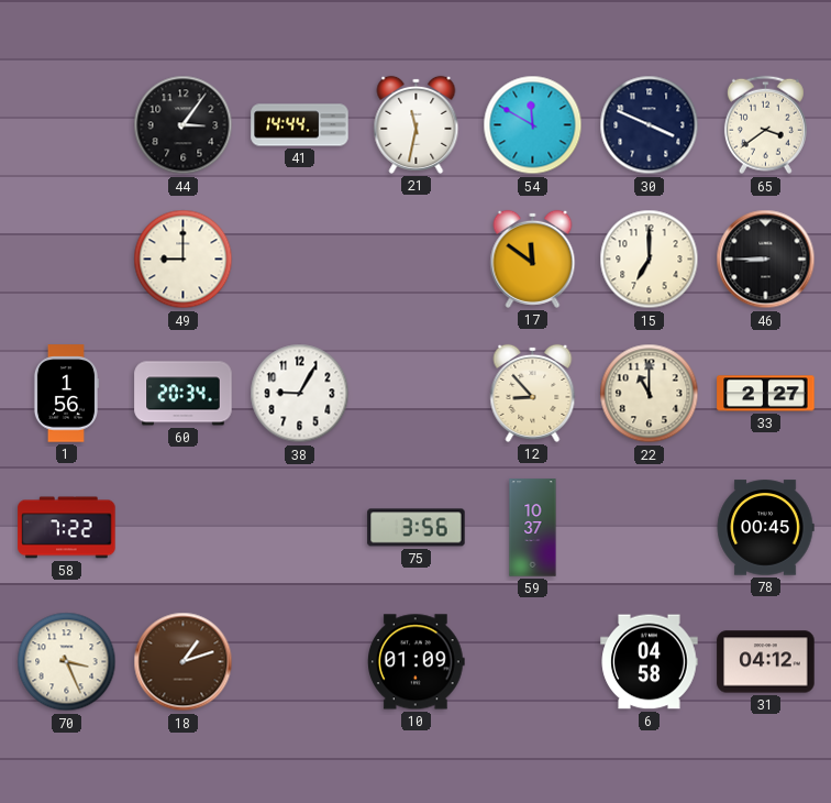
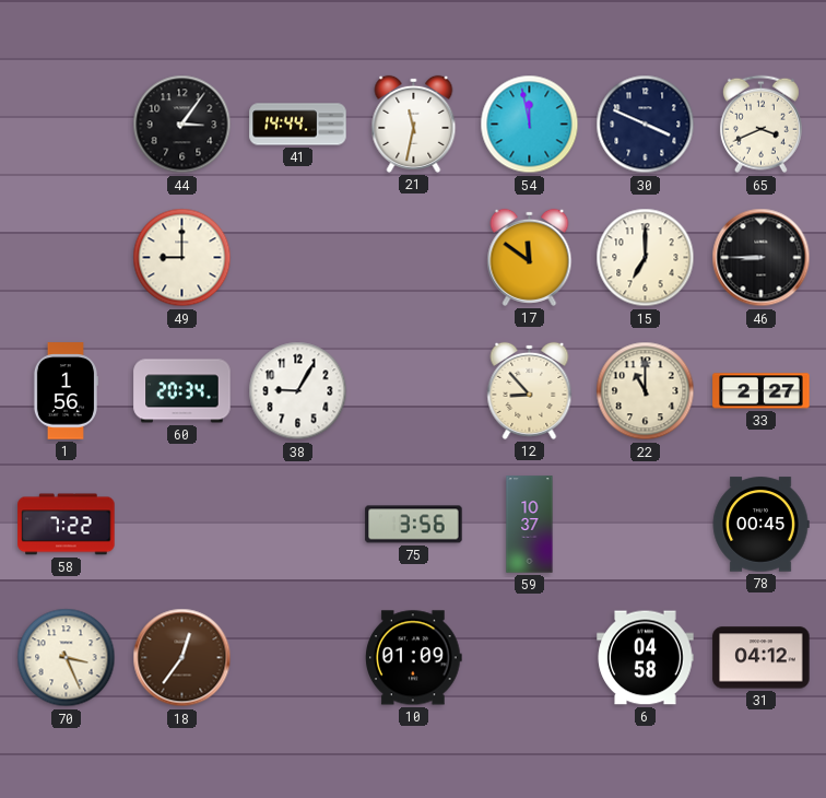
54: 11:50 -> 11:58 (530, 125)
65: 3:39 -> 3:41 (760, 125)
18: 1:12 -> 12:36 (182, 658)
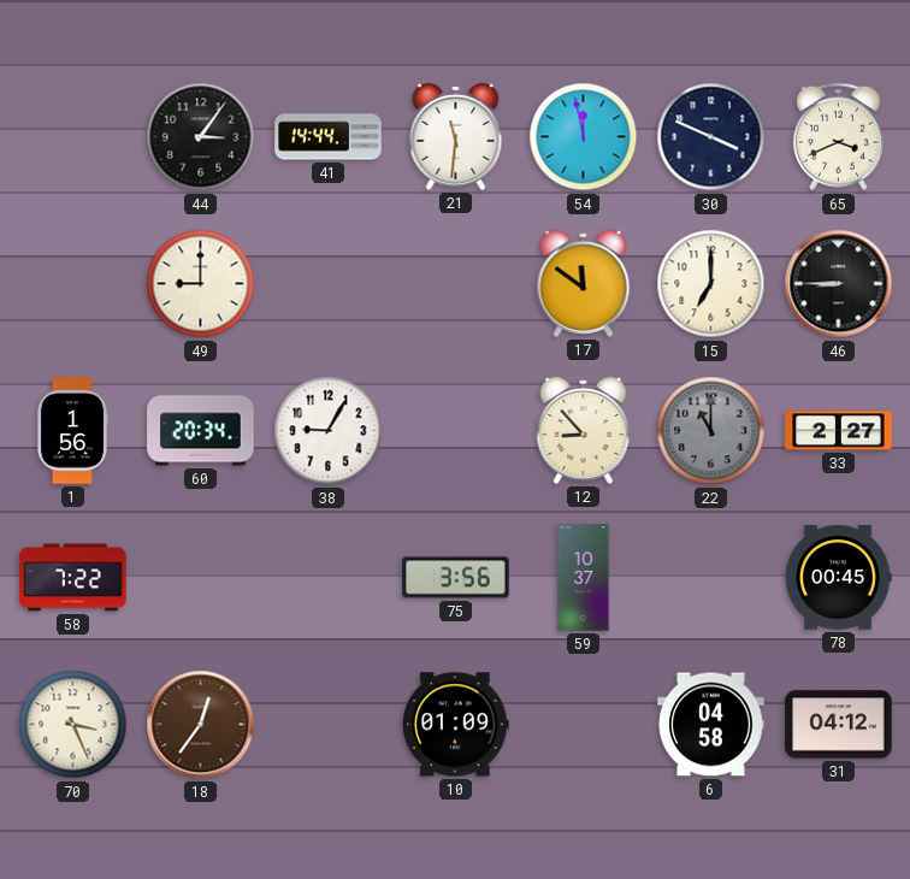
21: 11:32 -> 11:31 (456, 136)
22 dial: cream -> grey (711, 431)
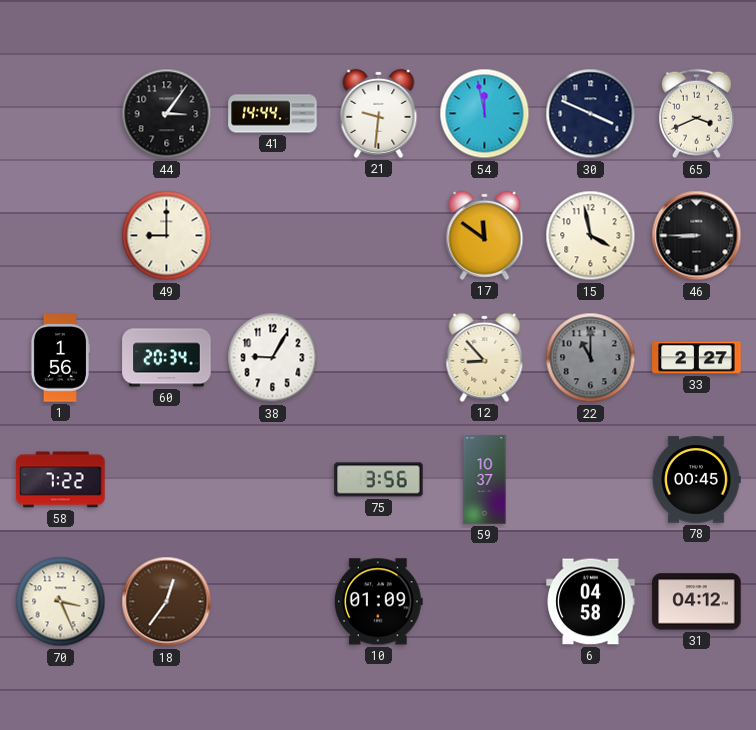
21: 11:31 -> 9:31 (379, 113)
15: 7:00 -> 3:58 (591, 236)
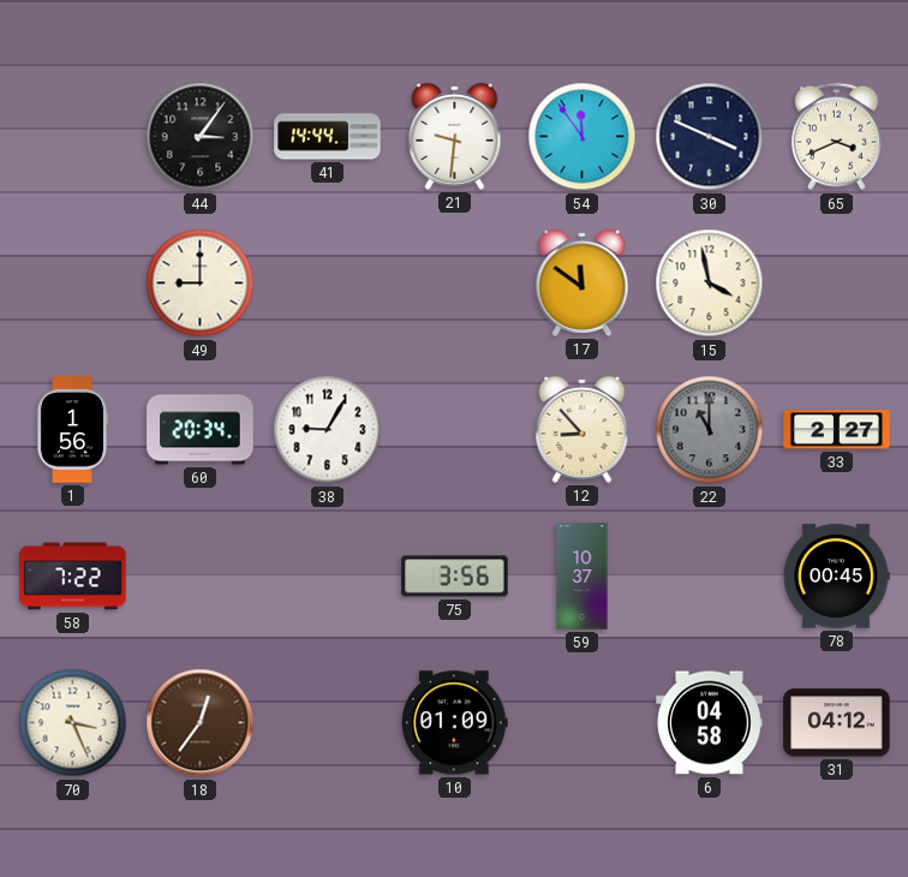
54: 11:58 -> 11:54 (583, 137)
46: 8:45 -> none (697, 236)
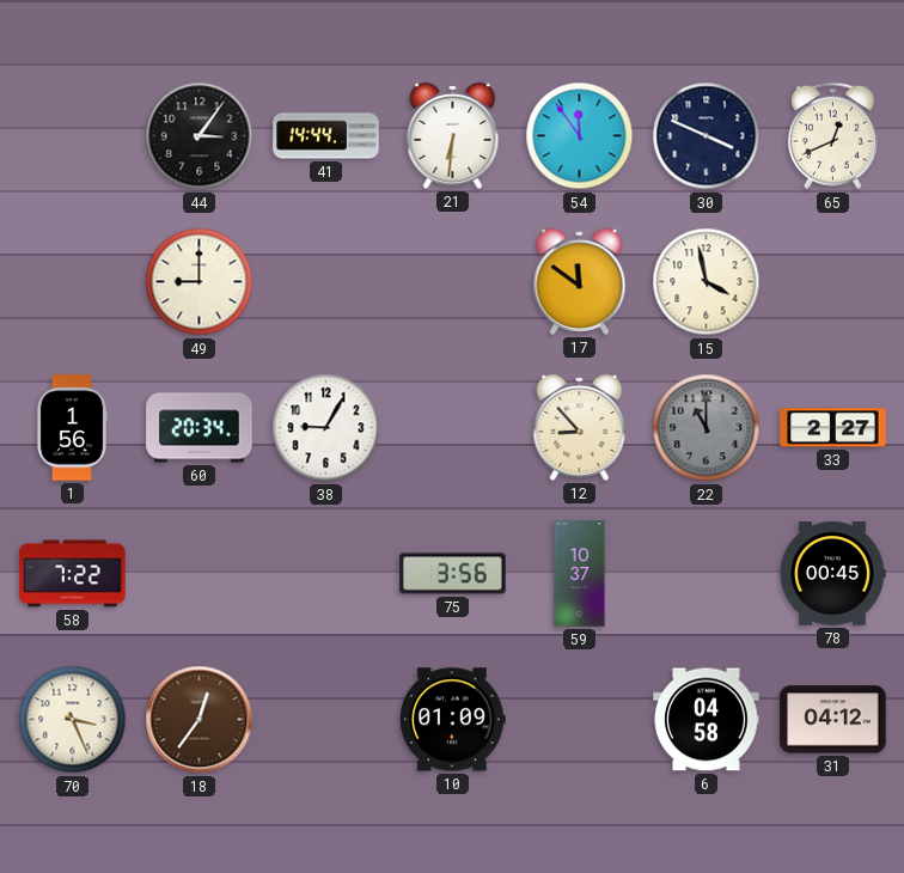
21: 9:31 -> 6:31 (453, 135)
65: 3:41 -> 12:41 (832, 136)
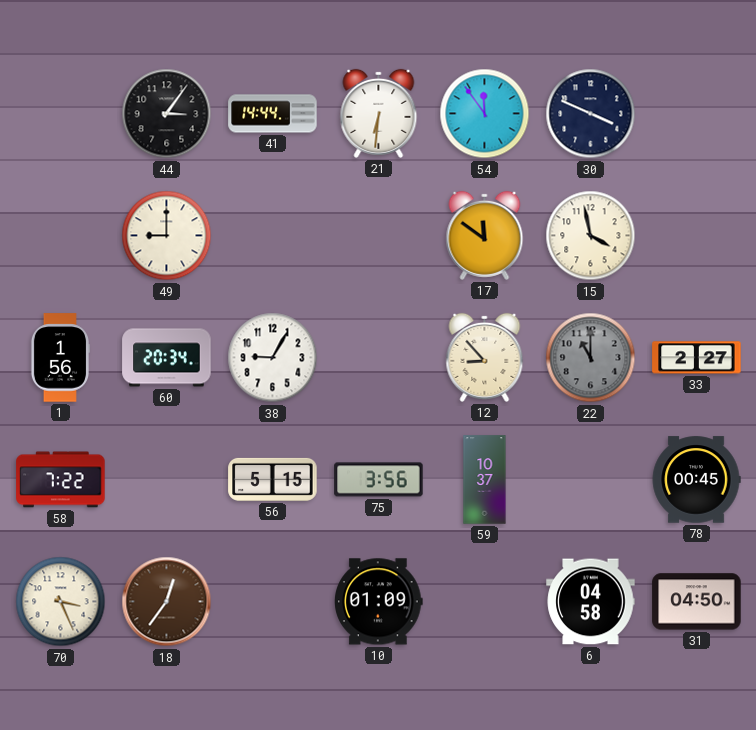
65: 12:41 -> none (832, 136)
56: none -> 5:15 (273, 479)
31: 04:12 -> 04:50 (697, 602)
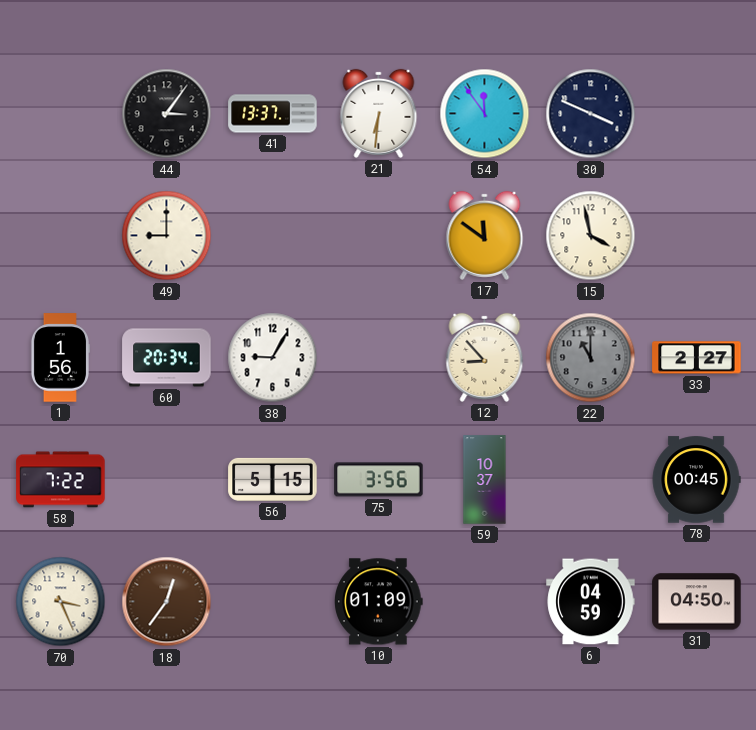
41: 14:44 -> 13:37 (273, 114)
6: 04:58 -> 04:59 (591, 602)
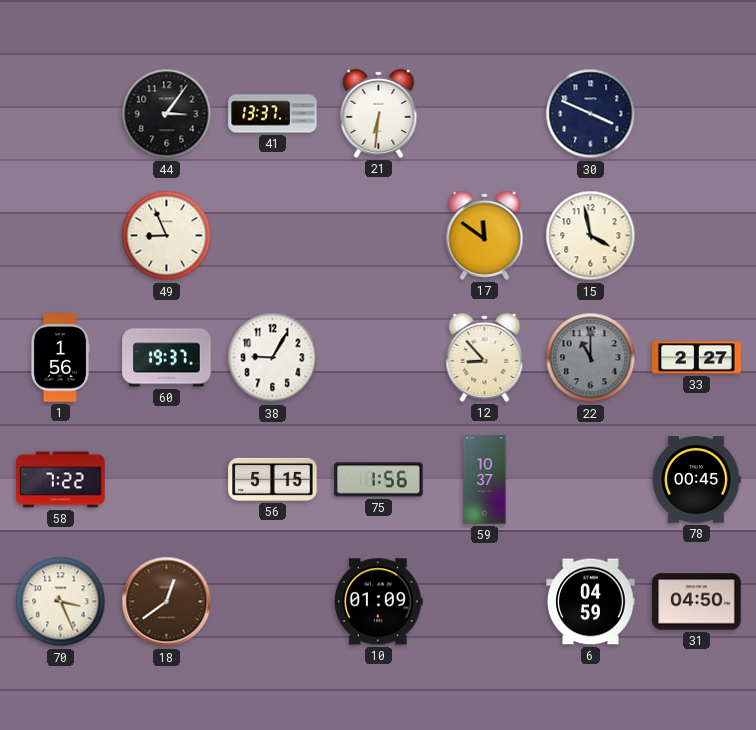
54: 11:54 -> none (485, 114)
49: 9:00 -> 8:56 (167, 236)
60: 20:34 -> 19:37 (167, 358)
75: 3:56 -> 1:56 (379, 480)
18: 12:36 -> 12:39 (167, 602)
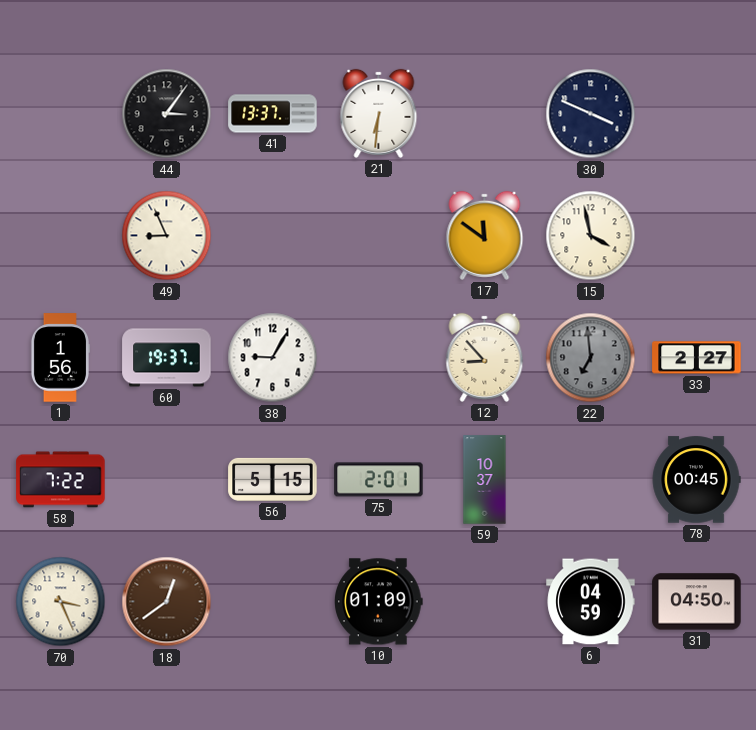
22: 11:00 -> 6:59 (591, 358)
75: 1:56 -> 2:01 (379, 480)
